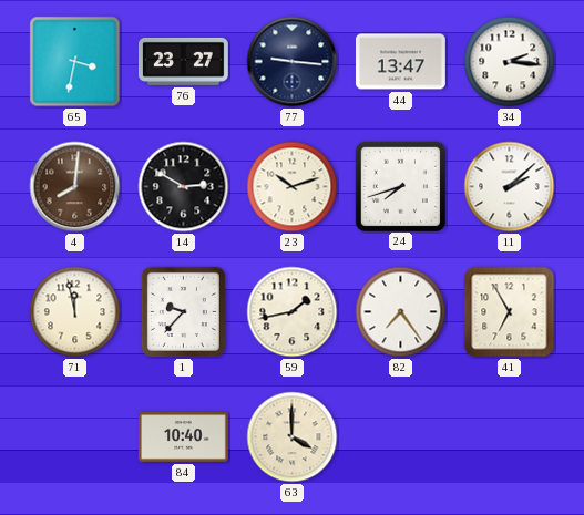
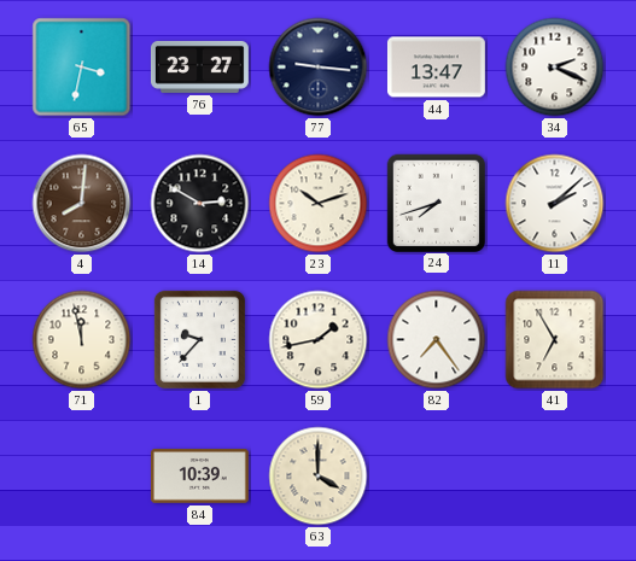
34: 2:16 -> 2:19 (555, 68)
84: 10:40 -> 10:39 (199, 477)
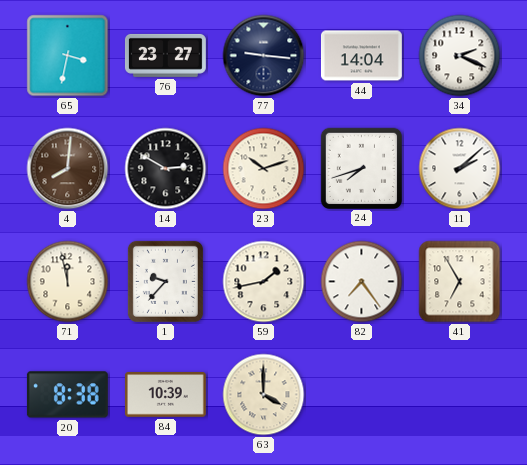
44: 13:47 -> 14:04 (361, 56)
20: none -> 8:38 (67, 395)
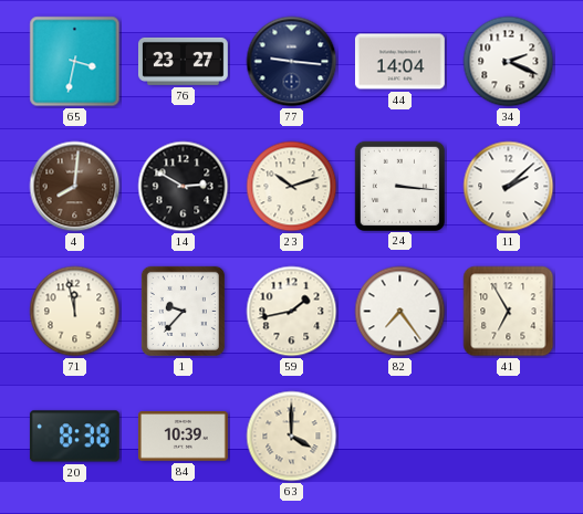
24: 7:42 -> 3:16 (399, 186)
